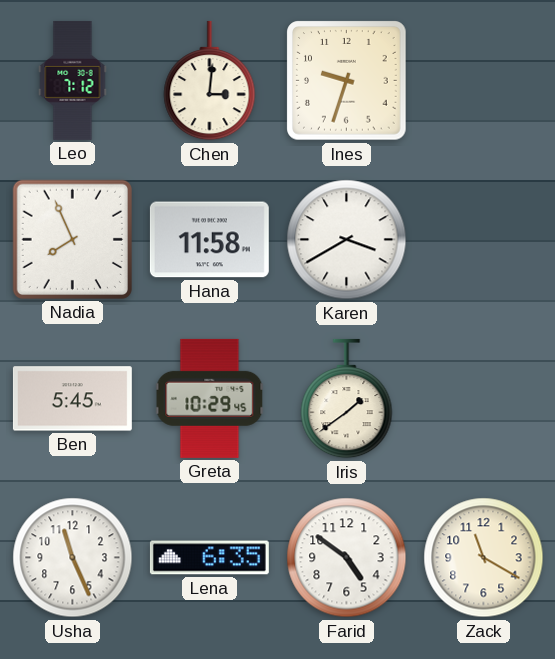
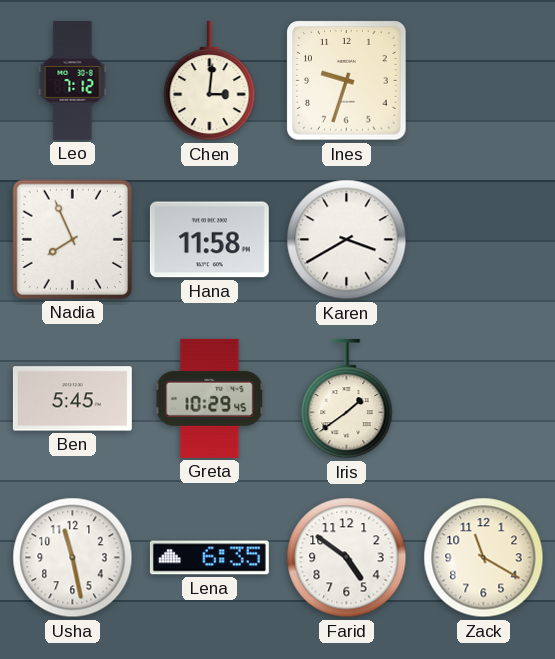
Usha: 11:26 -> 11:28 (73, 558)
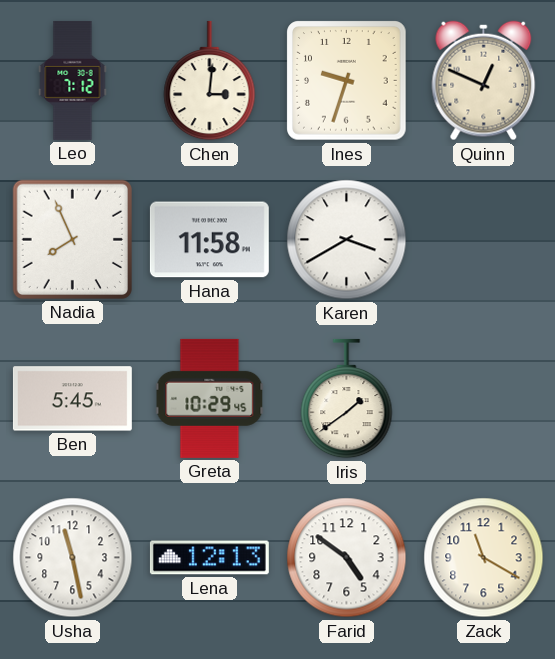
Quinn: none -> 12:49 (484, 81)
Lena: 6:35 -> 12:13 (209, 558)
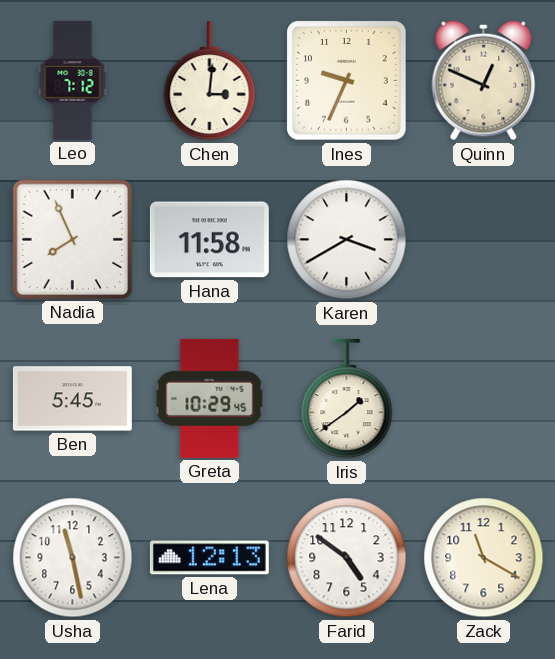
Ines: 9:33 -> 9:34 (347, 81)
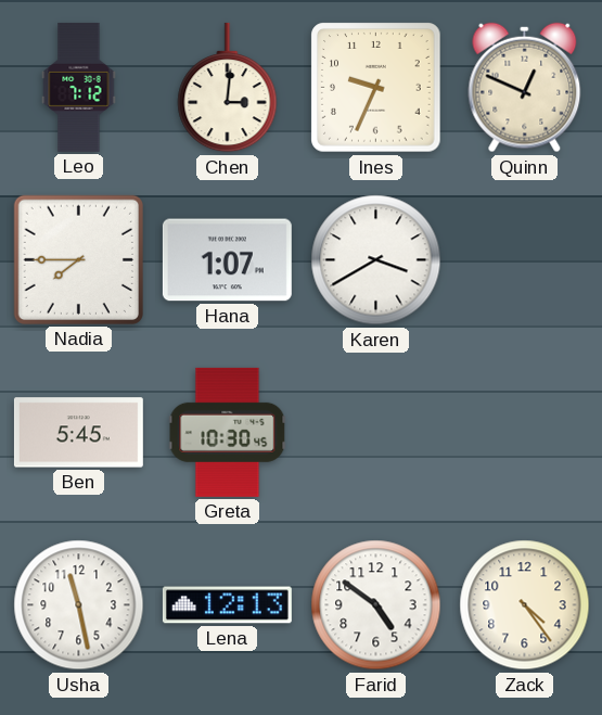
Nadia: 7:56 -> 7:45 (78, 259)
Hana: 11:58 -> 1:07 (227, 260)
Greta: 10:29 -> 10:30 (228, 432)
Iris: 1:39 -> none (347, 399)
Zack: 11:20 -> 4:24 (525, 605)
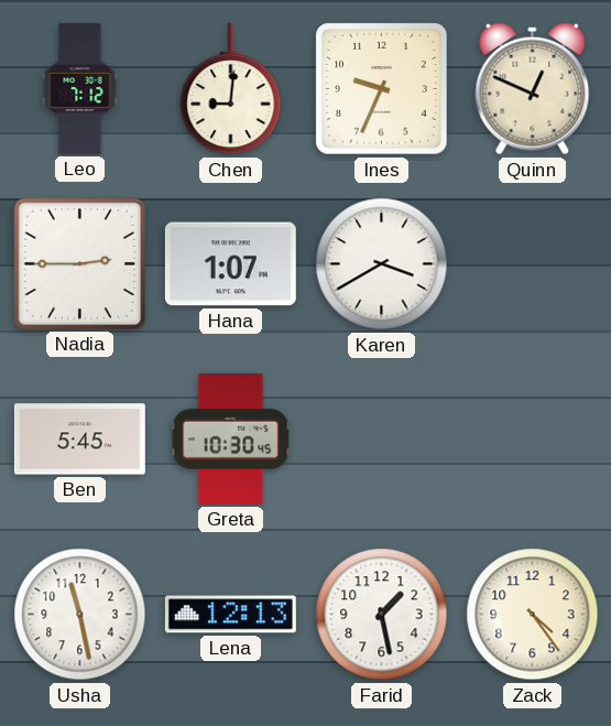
Chen: 3:01 -> 9:01 (231, 89)
Nadia: 7:45 -> 2:45 (79, 263)
Farid: 4:51 -> 1:28 (382, 615)
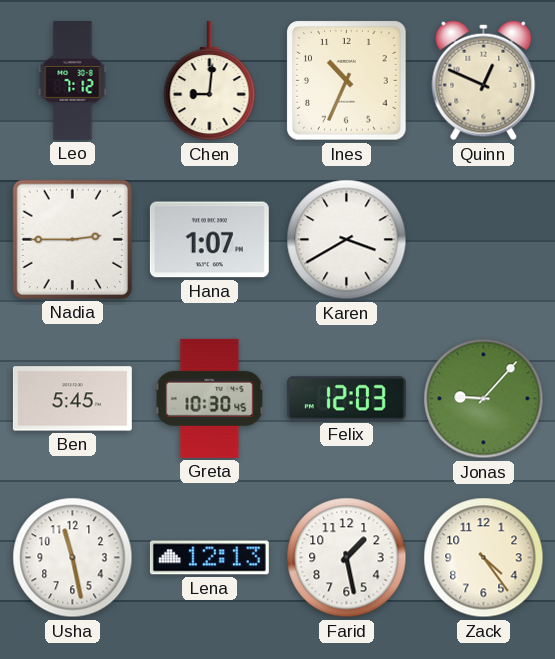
Ines: 9:34 -> 10:34 (347, 81)
Felix: none -> 12:03 (346, 399)
Jonas: none -> 9:07 (484, 399)
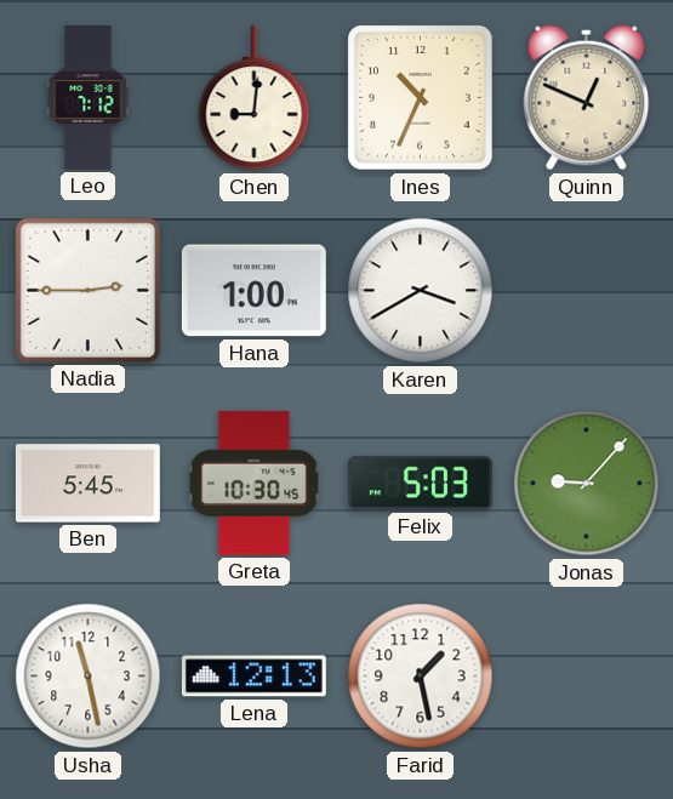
Hana: 1:07 -> 1:00 (253, 291)
Felix: 12:03 -> 5:03 (420, 484)
Zack: 4:24 -> none (484, 558)
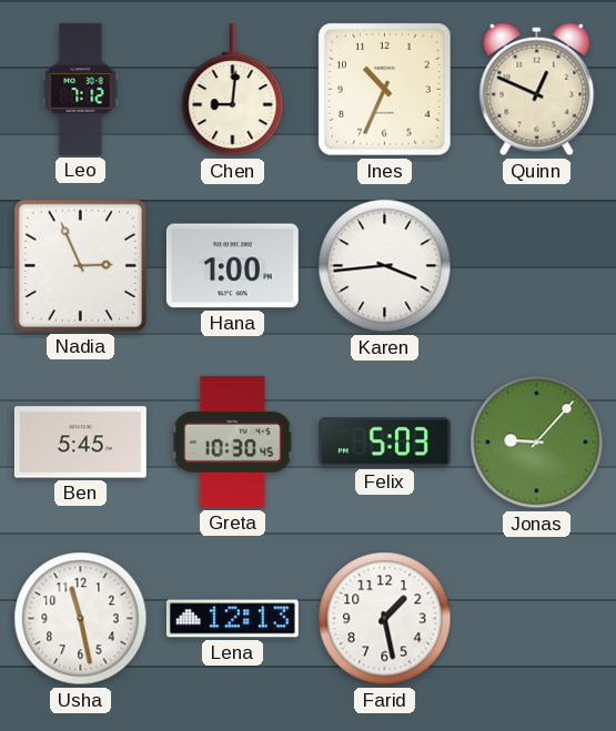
Nadia: 2:45 -> 2:56 (80, 265)
Karen: 3:40 -> 3:44 (385, 266)
